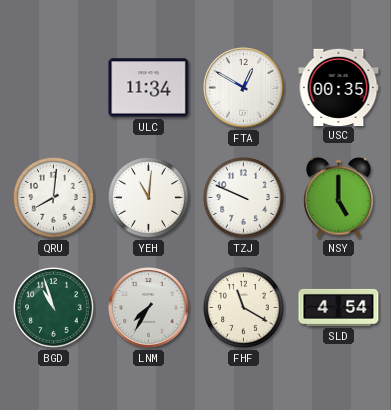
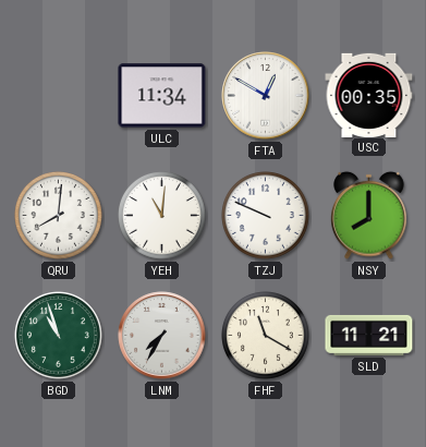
NSY: 5:00 -> 8:00 (369, 215)
SLD: 4:54 -> 11:21 (369, 335)
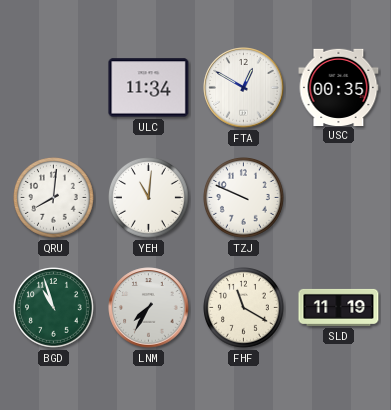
NSY: 8:00 -> none (369, 215)
SLD: 11:21 -> 11:19 (339, 307)
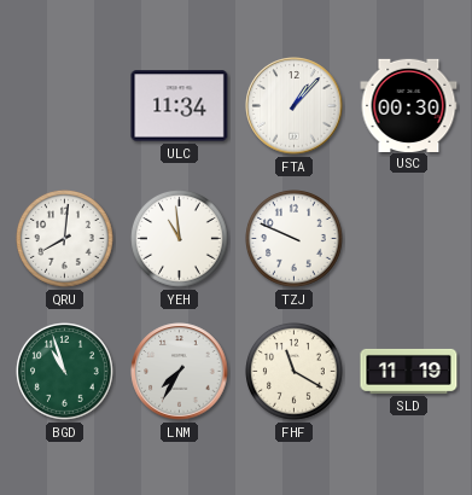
FTA: 12:50 -> 1:07 (295, 106)
USC: 00:35 -> 00:30 (409, 105)
YEH: 11:01 -> 10:59 (180, 239)
